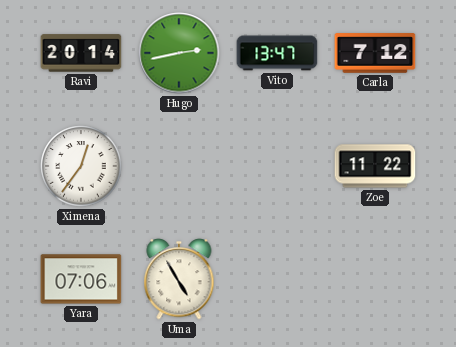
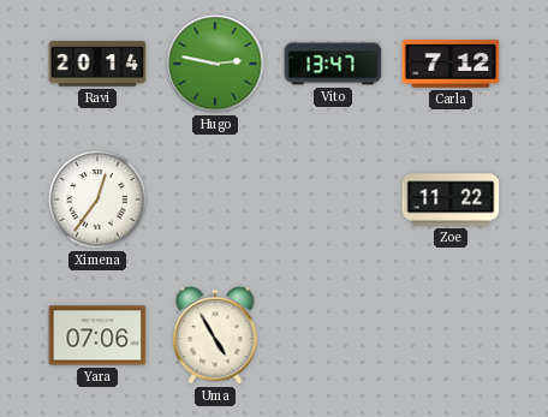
Hugo: 2:43 -> 2:47 (215, 64)
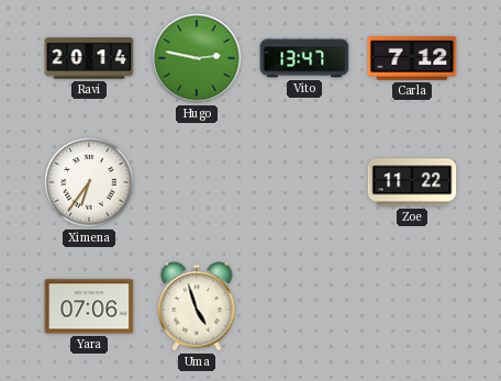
Ximena: 12:36 -> 6:36 (89, 182)
Uma: 4:55 -> 4:57 (197, 306)
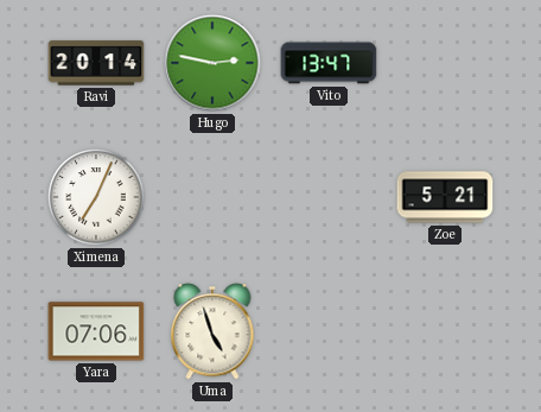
Carla: 7:12 -> none (412, 58)
Ximena: 6:36 -> 7:04 (96, 197)
Zoe: 11:22 -> 5:21 (445, 197)
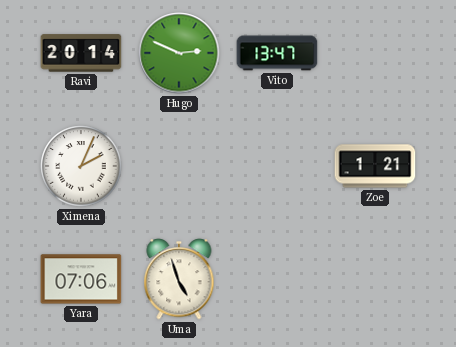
Hugo: 2:47 -> 2:49 (179, 53)
Ximena: 7:04 -> 2:04 (81, 166)
Zoe: 5:21 -> 1:21 (375, 166)
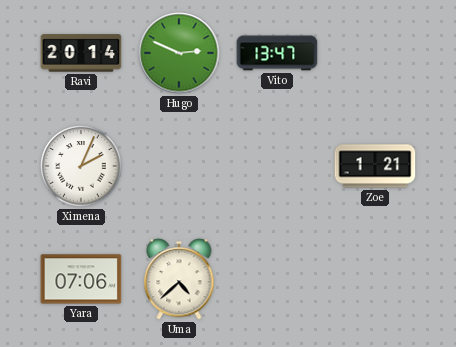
Uma: 4:57 -> 4:38 (179, 279)
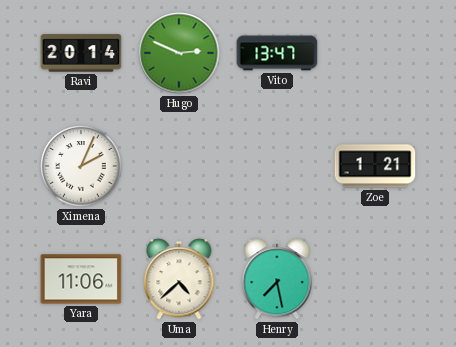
Yara: 07:06 -> 11:06 (81, 279)
Henry: none -> 7:28 (277, 279)
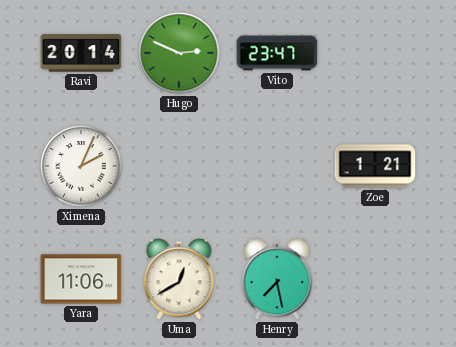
Vito: 13:47 -> 23:47 (277, 53)
Uma: 4:38 -> 12:40 (179, 279)
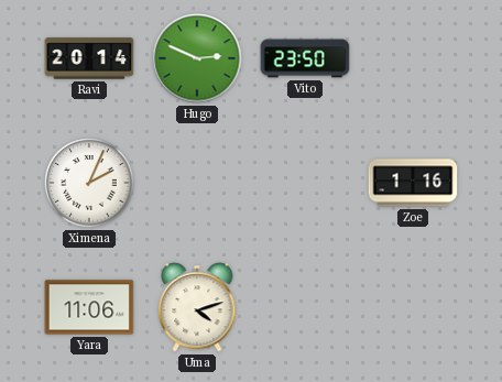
Vito: 23:47 -> 23:50 (305, 58)
Zoe: 1:21 -> 1:16 (413, 183)
Uma: 12:40 -> 4:12 (197, 307)
Henry: 7:28 -> none (277, 279)
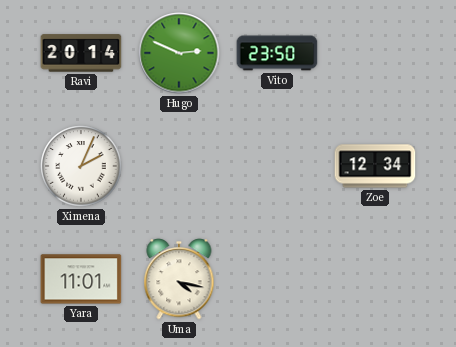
Zoe: 1:16 -> 12:34 (375, 166)
Yara: 11:06 -> 11:01 (81, 279)
Uma: 4:12 -> 4:17 (179, 279)
